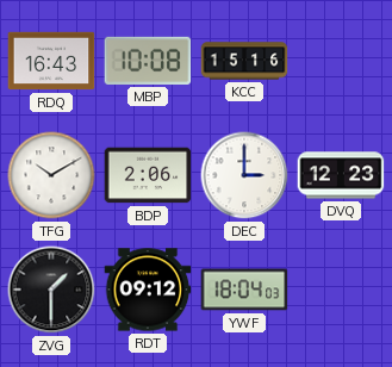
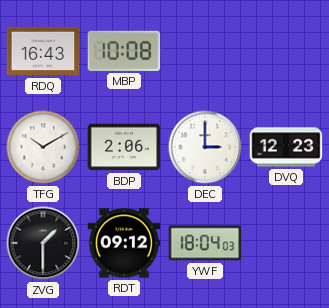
KCC: 15:16 -> none (244, 61)
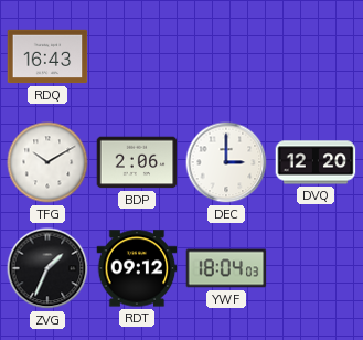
MBP: 10:08 -> none (124, 51)
DVQ: 12:23 -> 12:20 (316, 162)
ZVG: 1:30 -> 1:34 (47, 268)
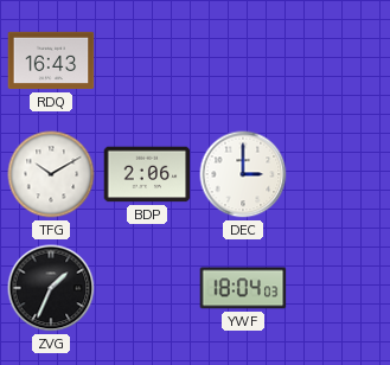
DVQ: 12:20 -> none (316, 162)
RDT: 09:12 -> none (137, 268)
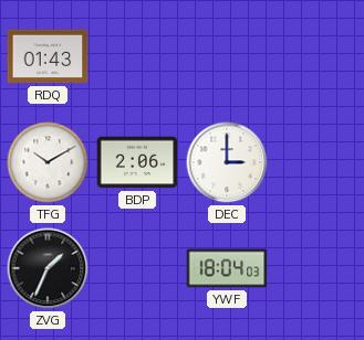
RDQ: 16:43 -> 01:43 (48, 56)
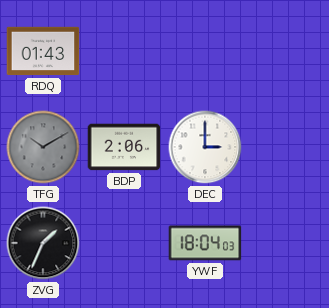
TFG dial: white -> grey (43, 147)
